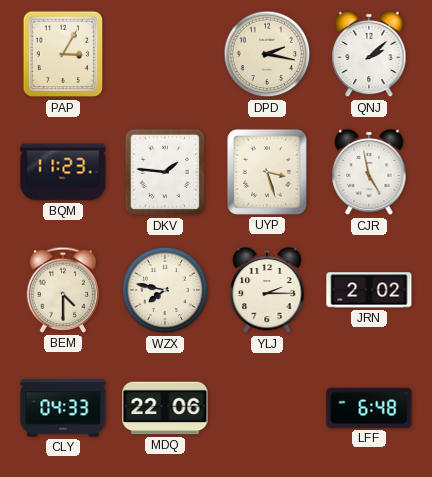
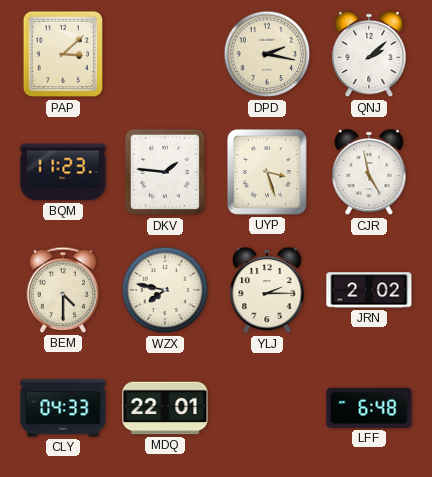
PAP: 3:05 -> 3:08 (62, 54)
MDQ: 22:06 -> 22:01 (165, 408)
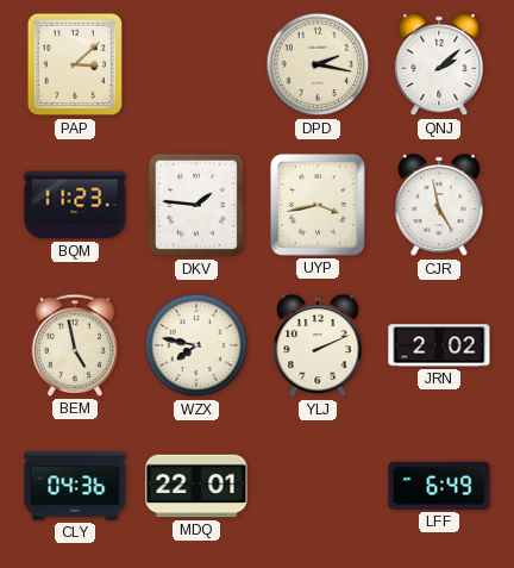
UYP: 3:27 -> 3:43 (318, 205)
BEM: 4:30 -> 4:58 (75, 345)
YLJ: 2:15 -> 2:11 (318, 345)
CLY: 04:33 -> 04:36 (75, 486)
LFF: 6:48 -> 6:49 (439, 486)
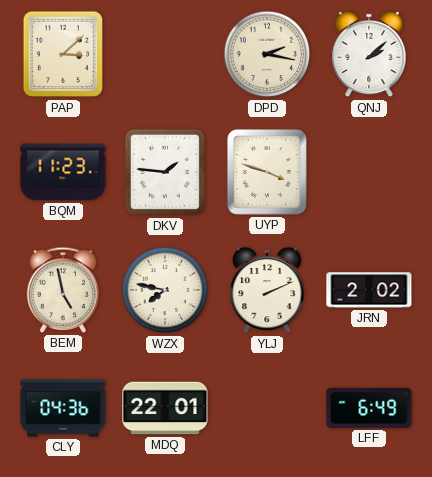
UYP: 3:43 -> 3:48 (267, 172)
CJR: 4:58 -> none (439, 205)
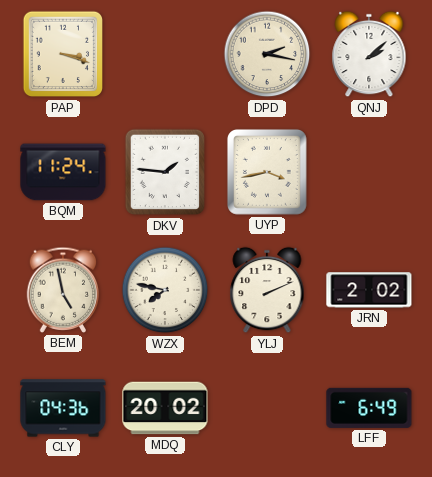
PAP: 3:08 -> 3:18 (62, 54)
BQM: 11:23 -> 11:24 (63, 172)
UYP: 3:48 -> 3:43 (267, 172)
MDQ: 22:01 -> 20:02 (165, 408)
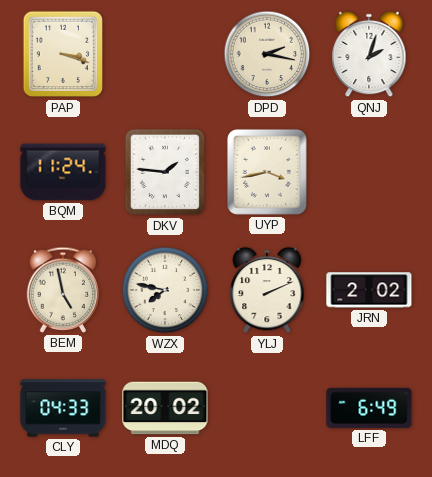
QNJ: 2:08 -> 2:03 (369, 54)
CLY: 04:36 -> 04:33 (63, 408)
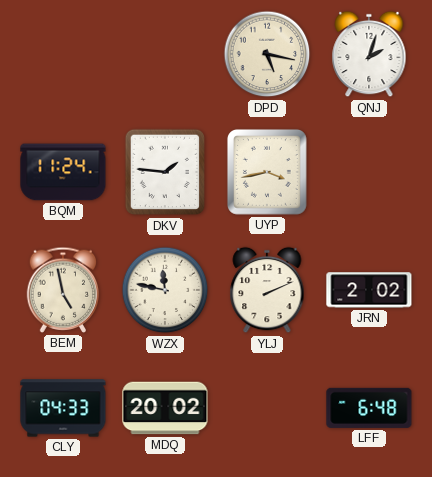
PAP: 3:18 -> none (62, 54)
DPD: 2:17 -> 5:17 (267, 54)
WZX: 7:47 -> 11:47 (165, 290)
LFF: 6:49 -> 6:48 (369, 408)
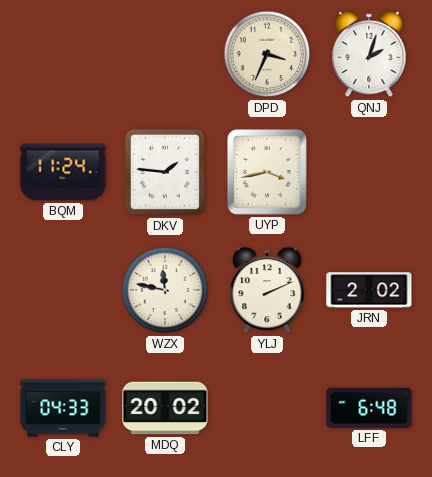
DPD: 5:17 -> 3:34 (267, 54)
BEM: 4:58 -> none (63, 290)
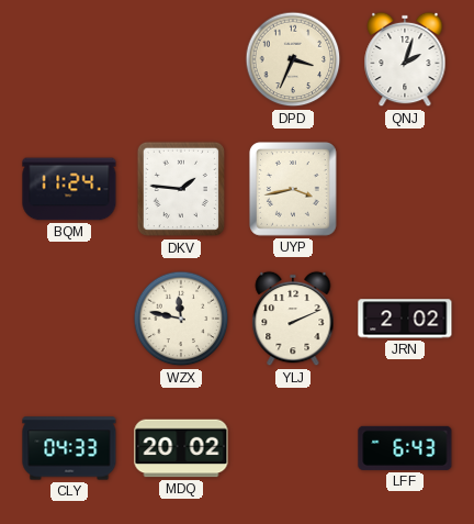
LFF: 6:48 -> 6:43 (405, 448)
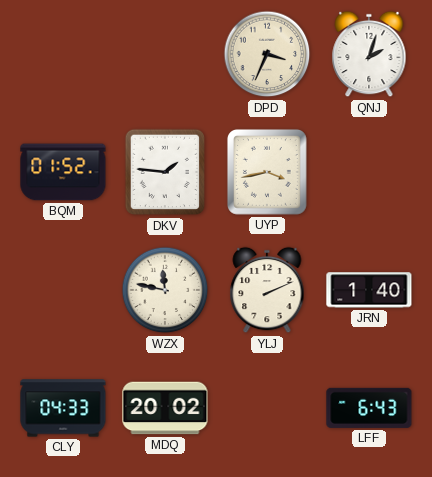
BQM: 11:24 -> 01:52 (63, 172)
JRN: 2:02 -> 1:40 (369, 290)
